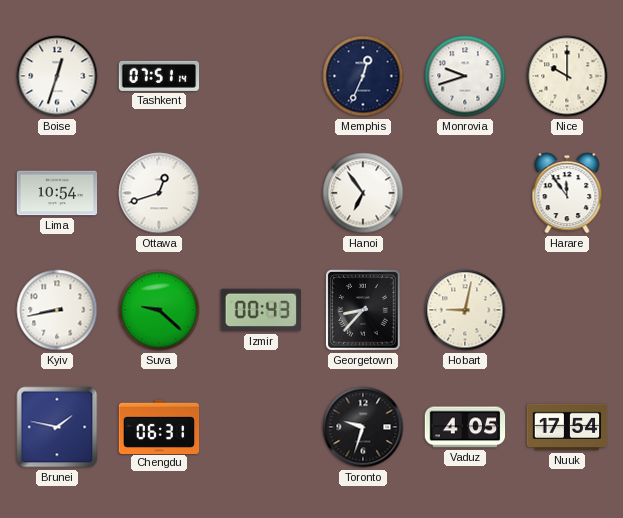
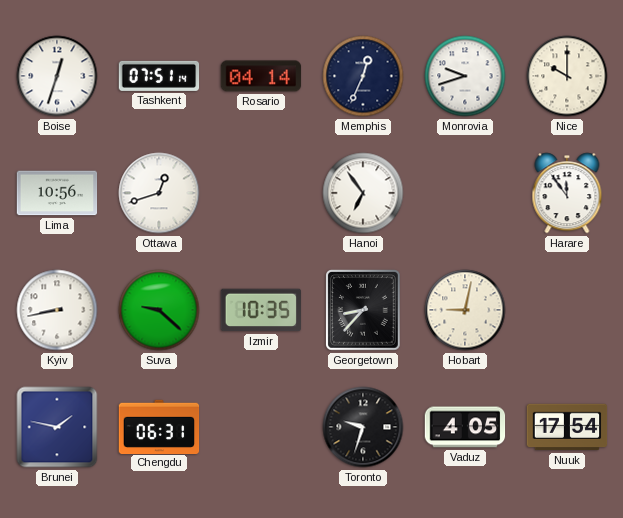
Rosario: none -> 04:14 (261, 76)
Lima: 10:54 -> 10:56 (57, 193)
Izmir: 00:43 -> 10:35 (260, 310)
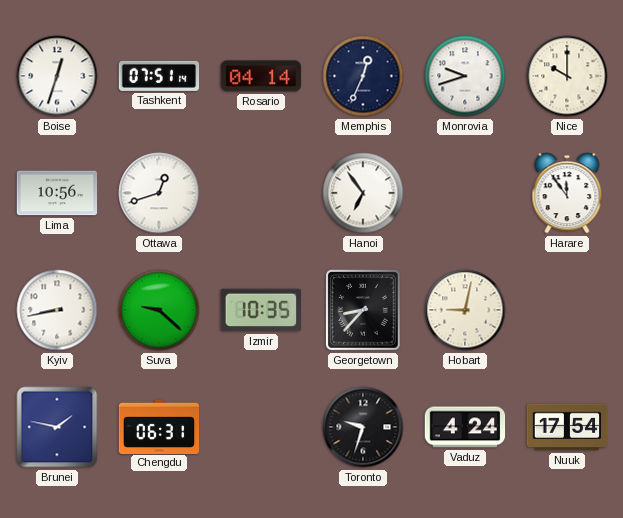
Vaduz: 4:05 -> 4:24 (465, 427)
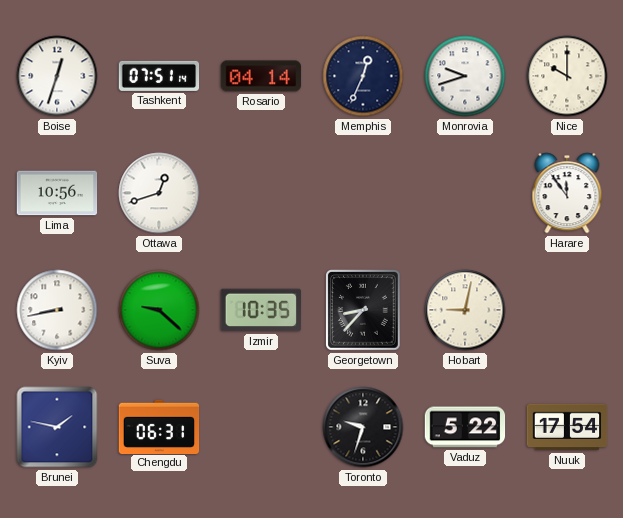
Hanoi: 6:54 -> none (363, 193)
Vaduz: 4:24 -> 5:22 (465, 427)
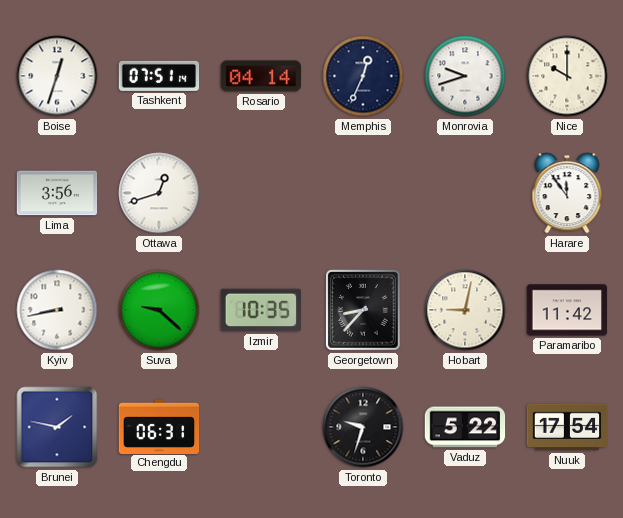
Lima: 10:56 -> 3:56 (57, 193)
Paramaribo: none -> 11:42 (567, 310)
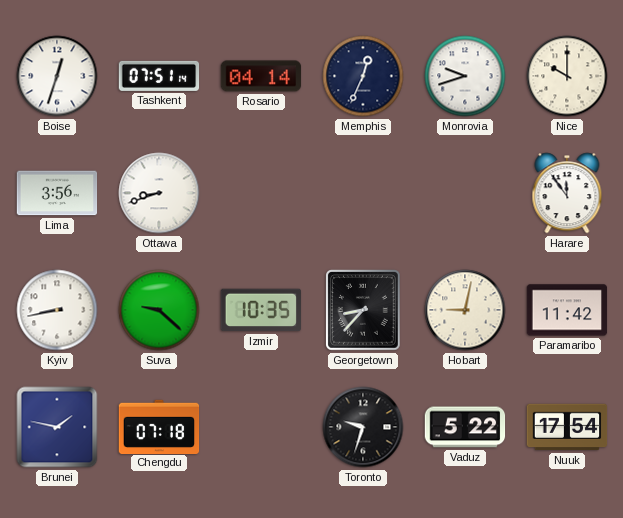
Ottawa: 12:42 -> 8:42 (159, 193)
Chengdu: 06:31 -> 07:18 (159, 426)
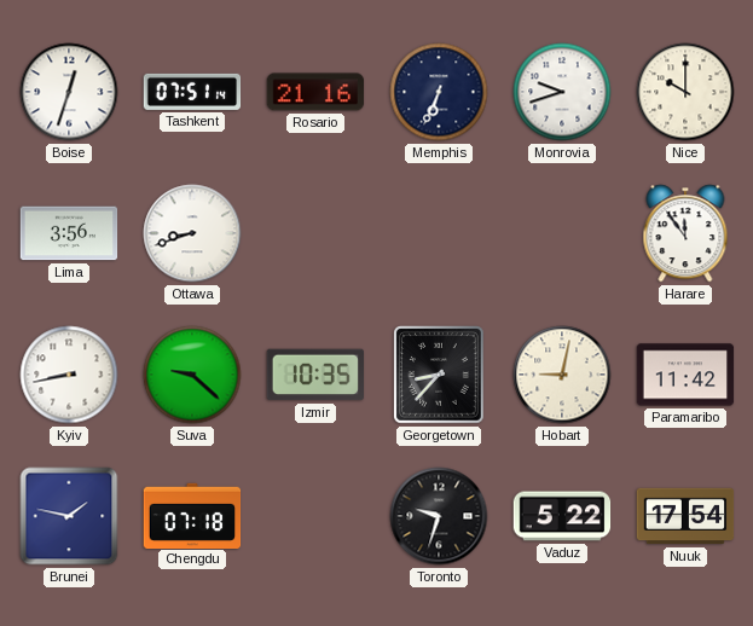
Rosario: 04:14 -> 21:16 (315, 92)
Memphis: 12:34 -> 6:34 (439, 92)
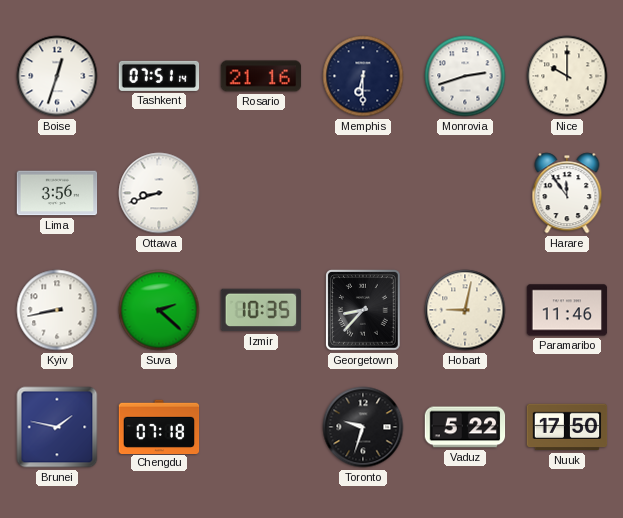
Memphis: 6:34 -> 6:30 (363, 76)
Monrovia: 9:42 -> 2:42 (465, 76)
Suva: 9:22 -> 2:22 (159, 310)
Paramaribo: 11:42 -> 11:46 (567, 310)
Nuuk: 17:54 -> 17:50 (567, 427)
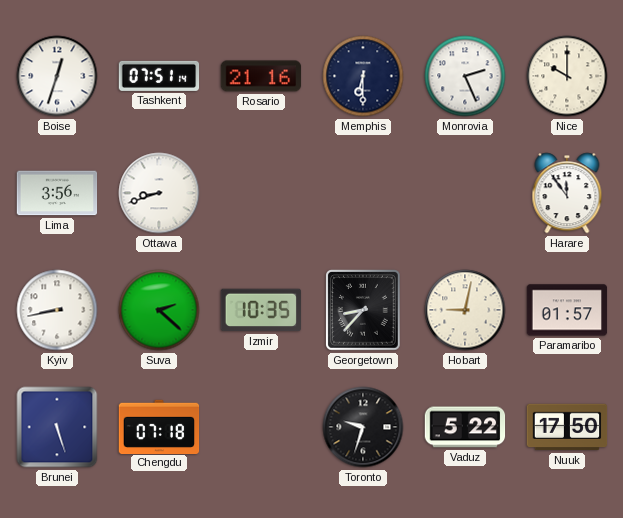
Monrovia: 2:42 -> 2:26 (465, 76)
Paramaribo: 11:46 -> 01:57 (567, 310)
Brunei: 1:47 -> 5:27 (57, 427)
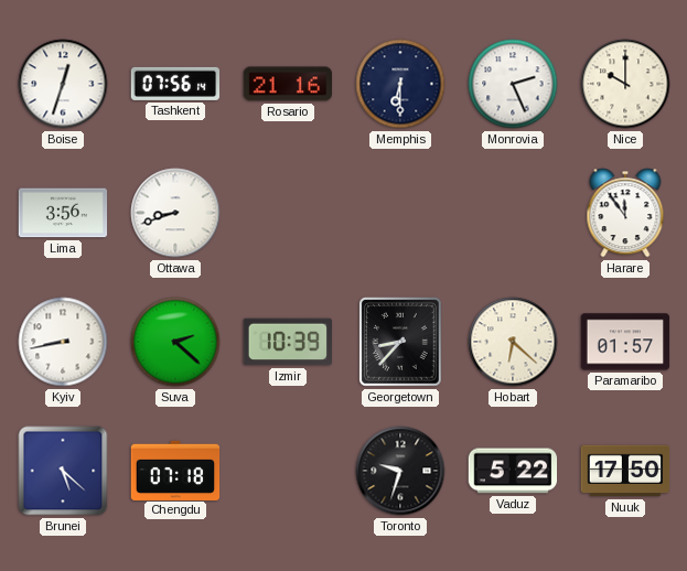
Tashkent: 07:51 -> 07:56 (175, 84)
Izmir: 10:35 -> 10:39 (287, 342)
Hobart: 9:02 -> 6:22 (513, 342)
Brunei: 5:27 -> 5:22 (63, 471)
